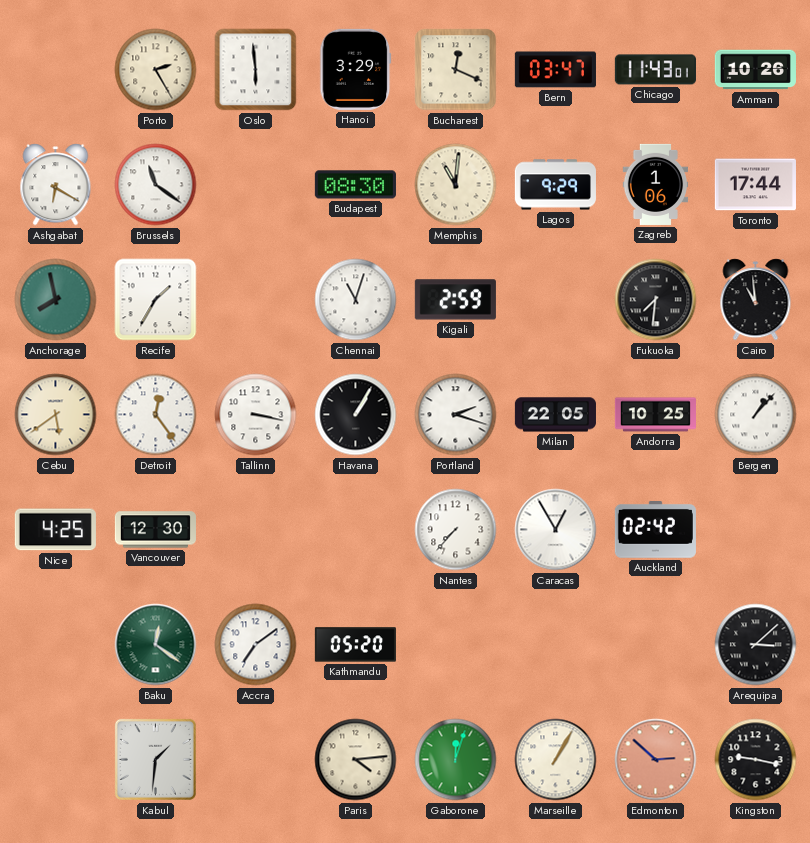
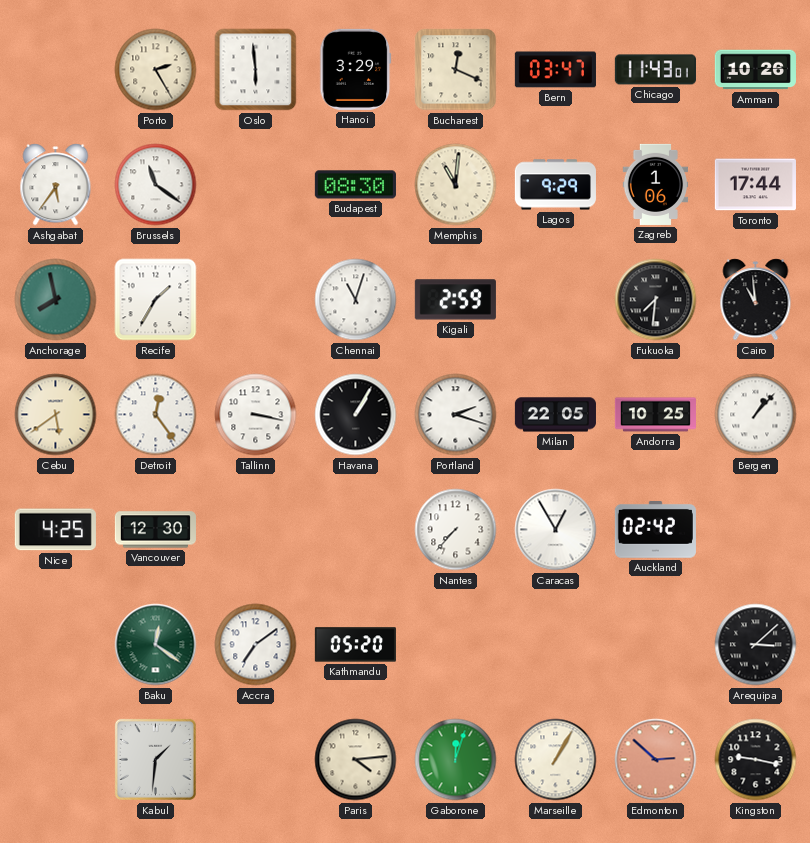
Ashgabat: 6:20 -> 5:36 (56, 185)
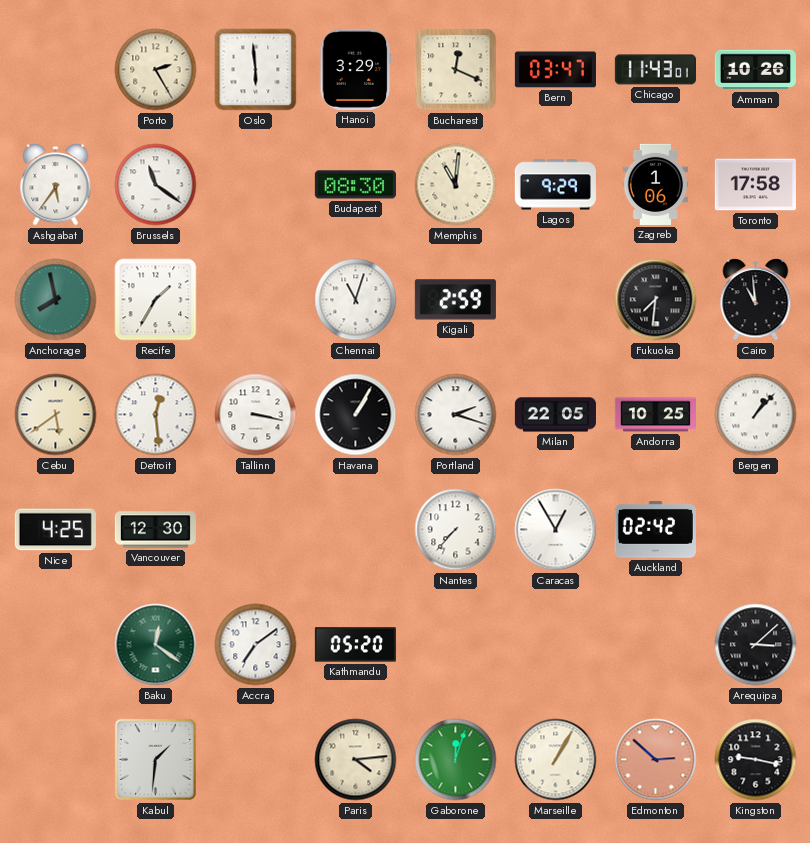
Toronto: 17:44 -> 17:58 (755, 185)
Detroit: 12:24 -> 12:29 (156, 415)
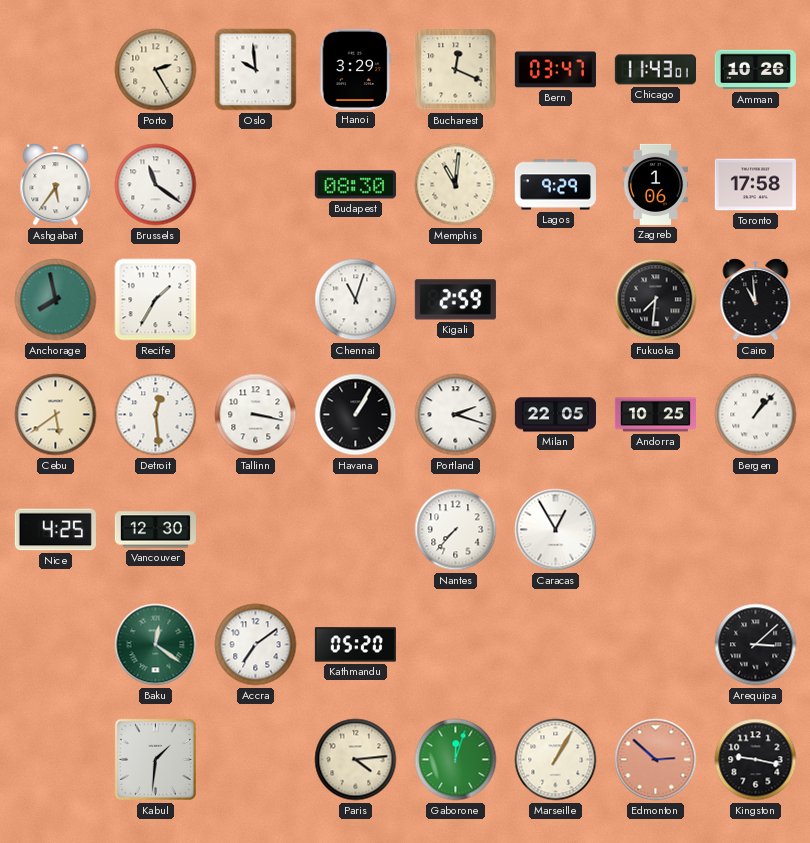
Oslo: 5:59 -> 9:59 (256, 70)
Auckland: 02:42 -> none (655, 530)
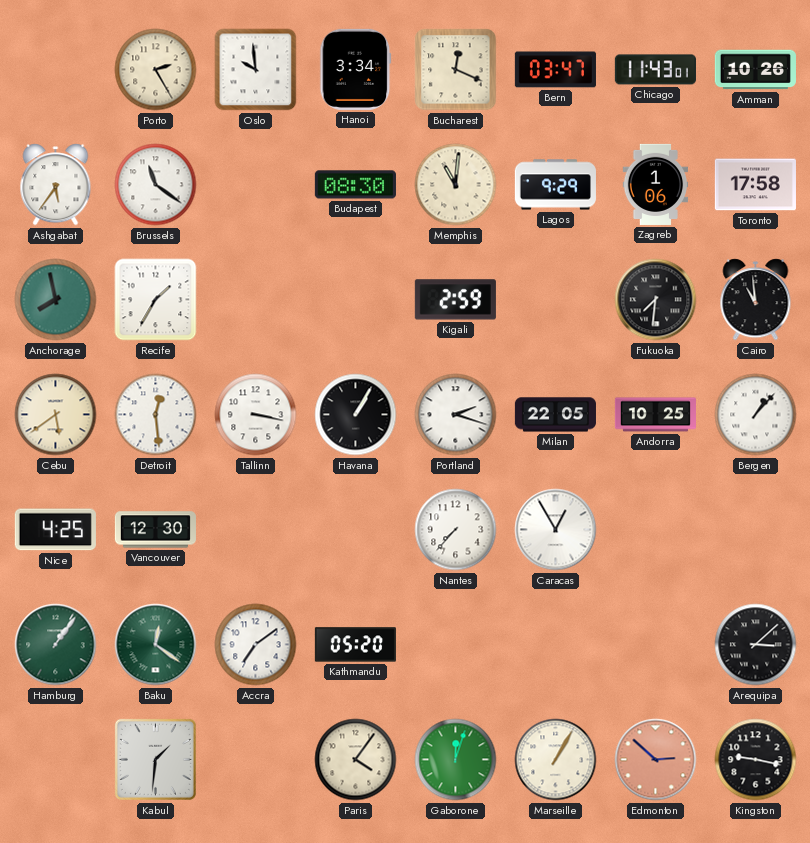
Hanoi: 3:29 -> 3:34 (356, 69)
Chennai: 11:03 -> none (356, 300)
Hamburg: none -> 1:06 (56, 645)
Paris: 4:14 -> 4:06 (356, 760)
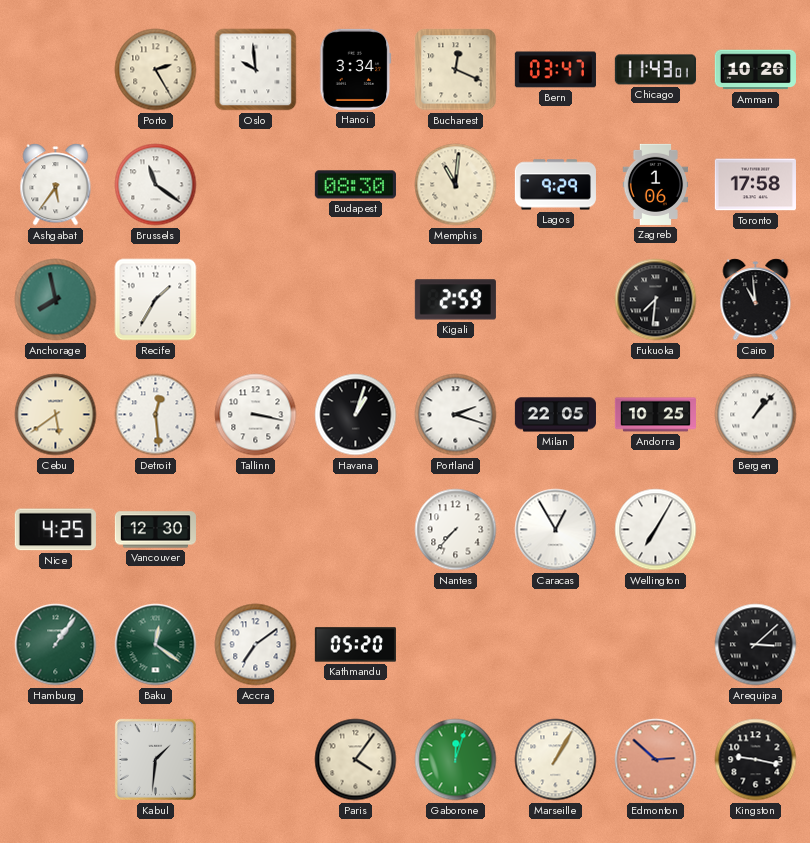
Havana: 1:05 -> 1:03 (356, 415)
Wellington: none -> 7:05 (656, 530)
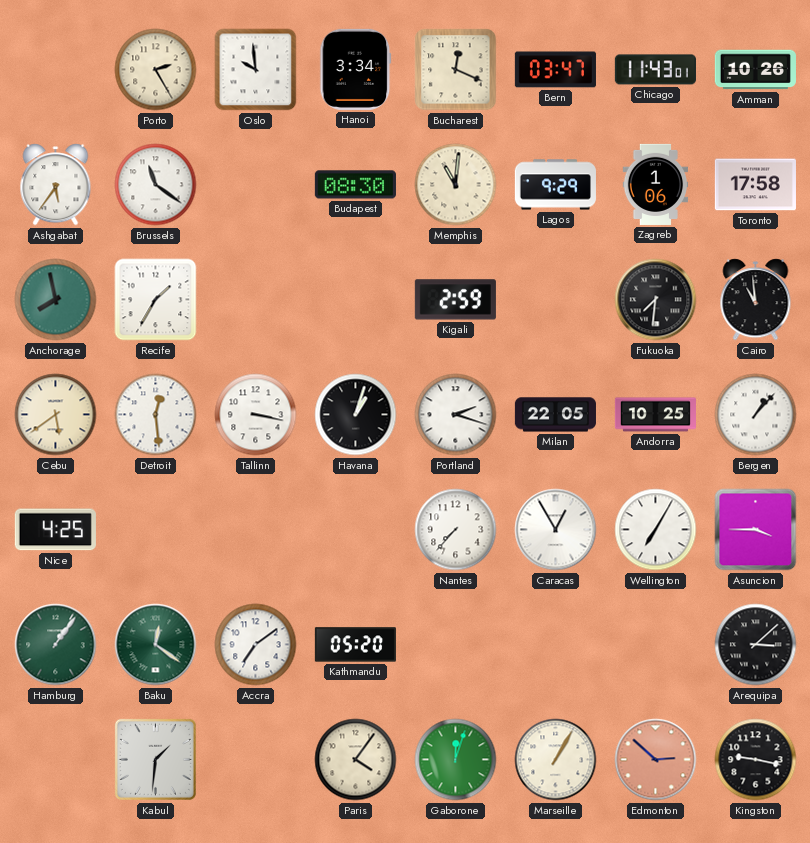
Vancouver: 12:30 -> none (155, 530)
Asuncion: none -> 3:45 (756, 530)
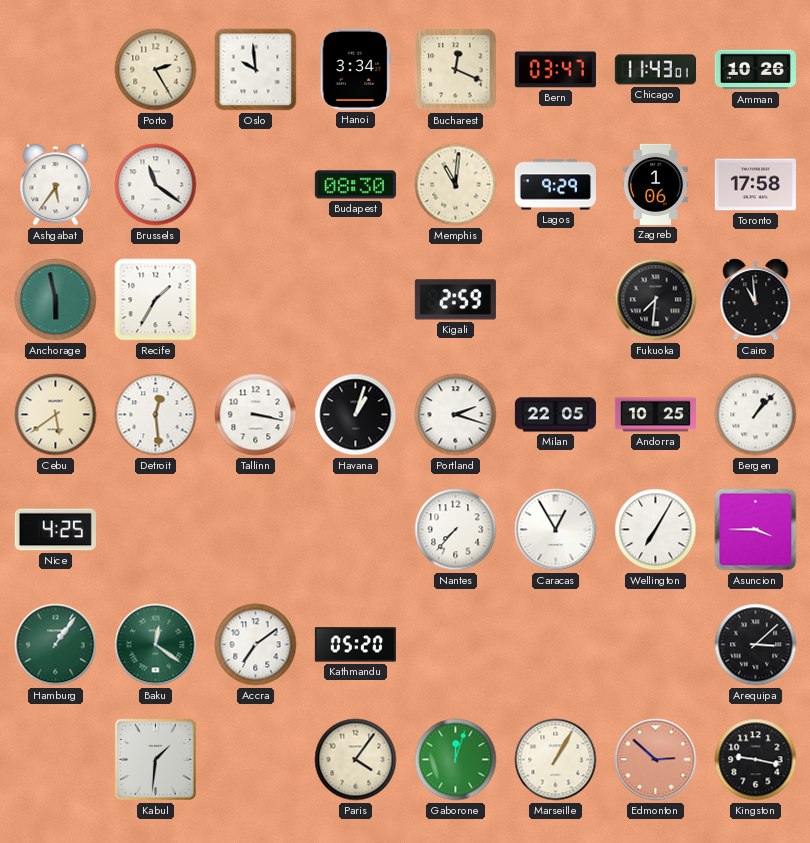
Anchorage: 7:58 -> 5:58 (56, 300)
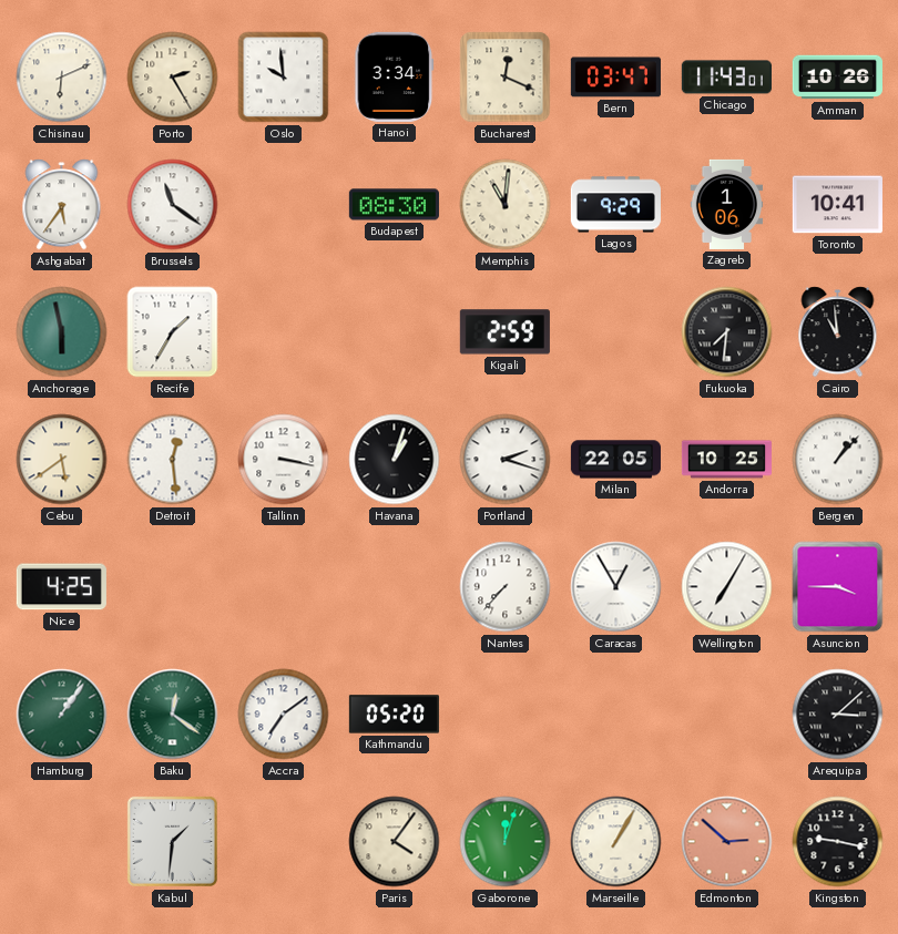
Chisinau: none -> 6:11 (62, 78)
Toronto: 17:58 -> 10:41 (837, 205)
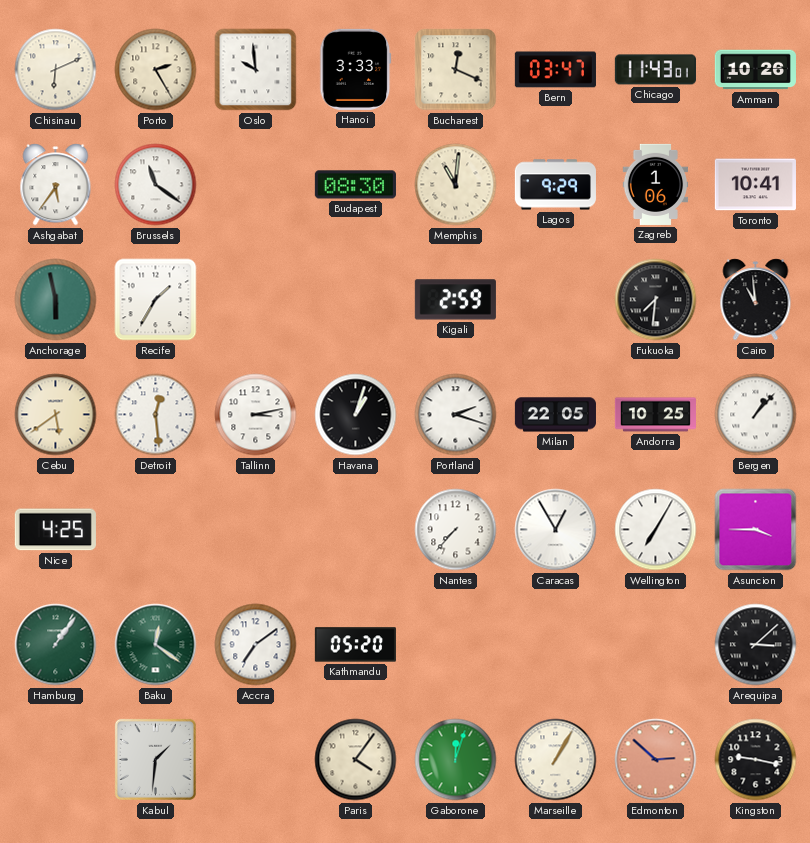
Hanoi: 3:34 -> 3:33 (356, 69)
Tallinn: 3:17 -> 3:13 (256, 415)
